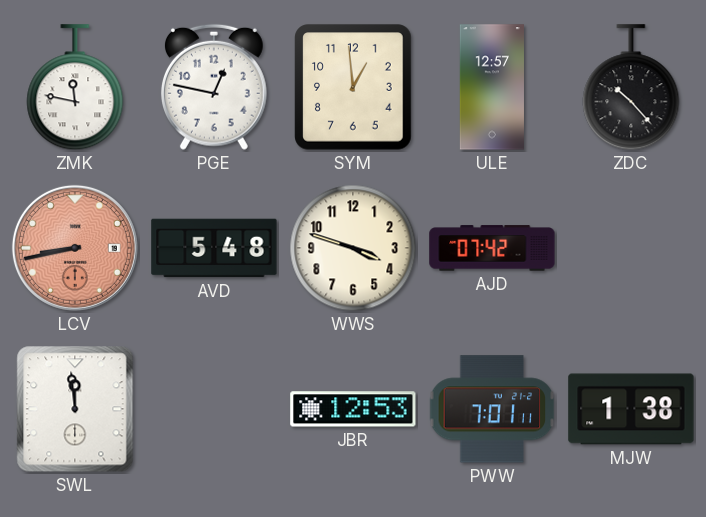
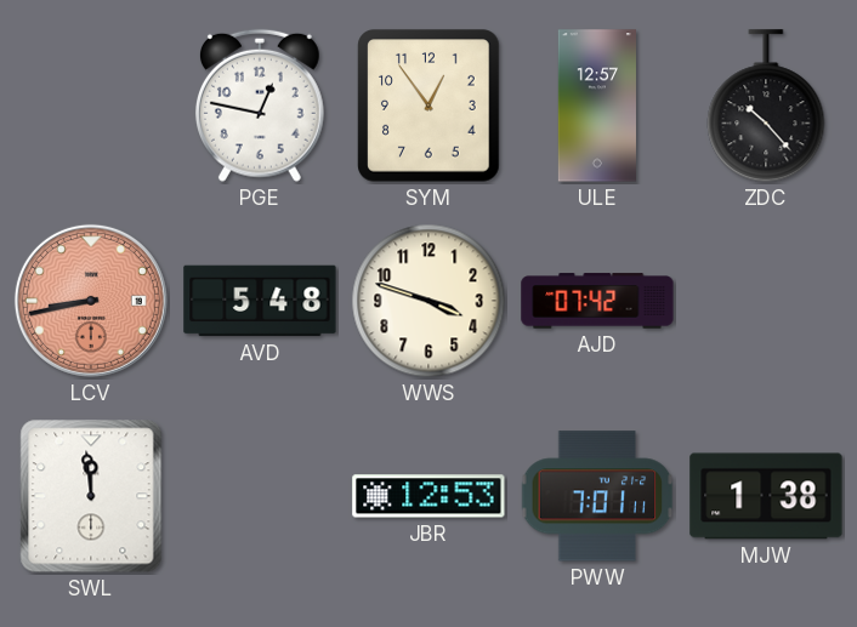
ZMK: 11:47 -> none (75, 88)
SYM: 12:59 -> 12:54 (428, 106)
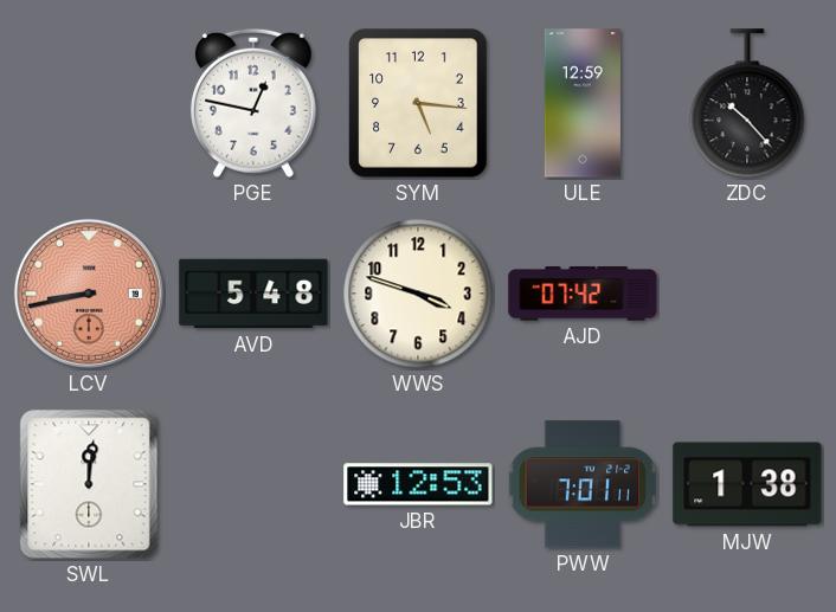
SYM: 12:54 -> 5:16 (418, 103)
ULE: 12:57 -> 12:59 (583, 103)
SWL: 11:59 -> 12:01 (89, 484)
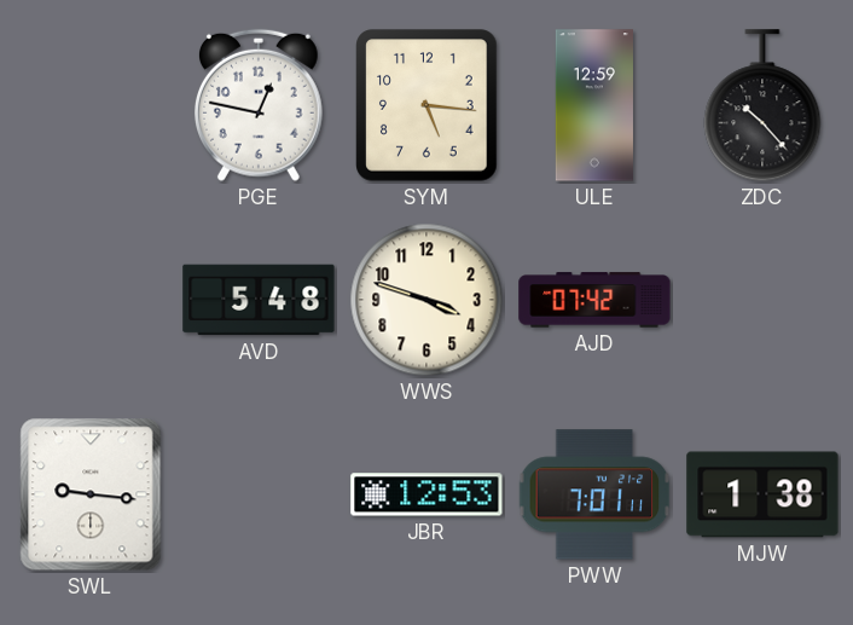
LCV: 8:43 -> none (89, 294)
SWL: 12:01 -> 9:16 (91, 494)
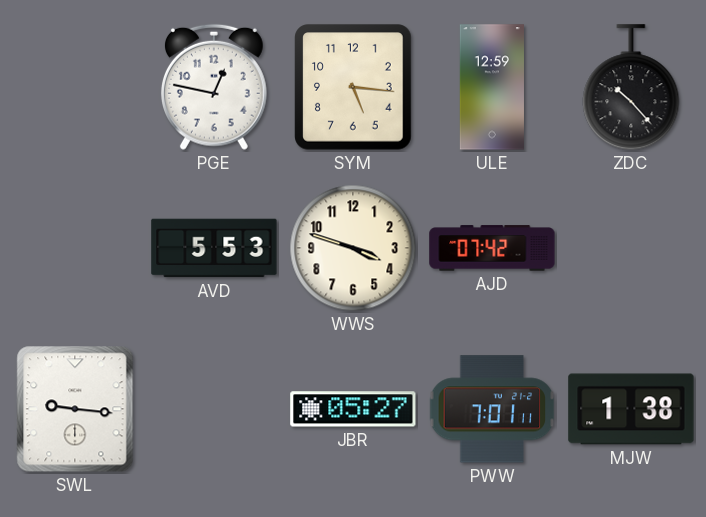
AVD: 5:48 -> 5:53 (214, 248)
JBR: 12:53 -> 05:27 (353, 409)
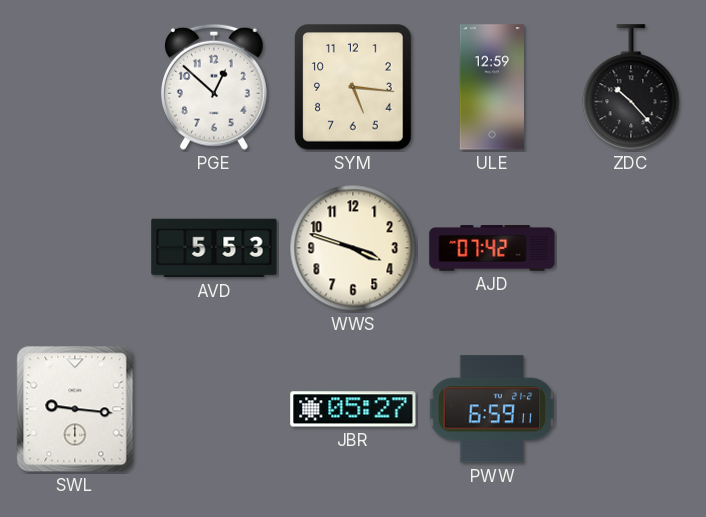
PGE: 12:47 -> 12:52 (214, 87)
PWW: 7:01 -> 6:59 (492, 409)
MJW: 1:38 -> none (631, 409)
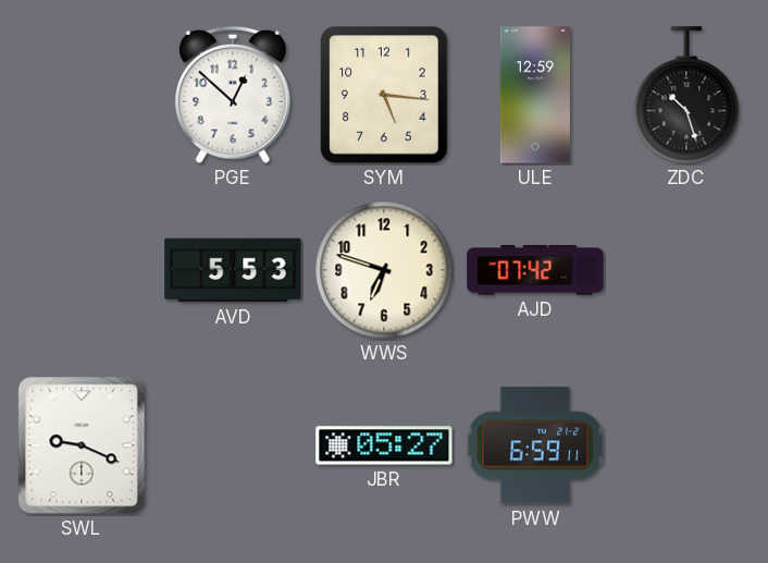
ZDC: 10:23 -> 10:27 (686, 96)
WWS: 3:48 -> 6:48 (384, 270)
SWL: 9:16 -> 9:19 (82, 445)
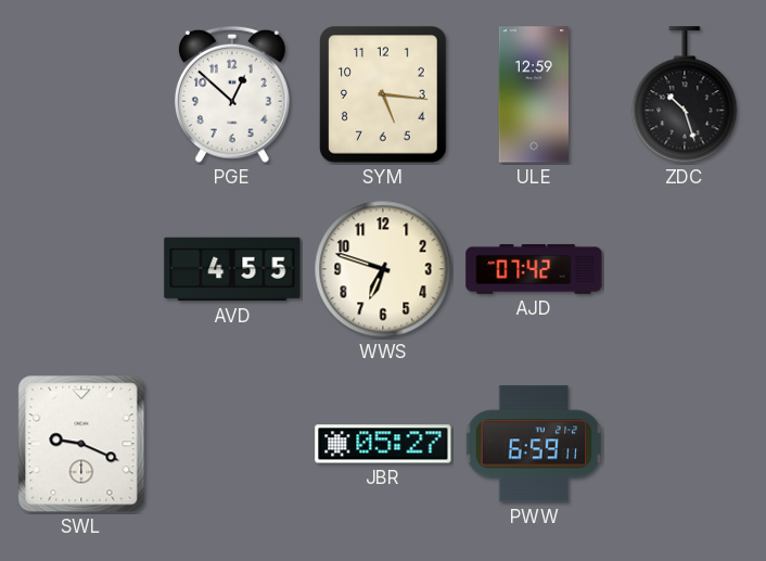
AVD: 5:53 -> 4:55 (232, 269)
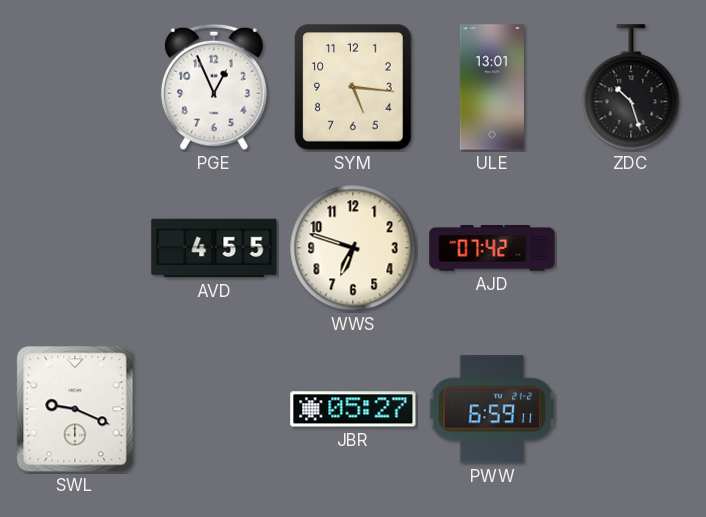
PGE: 12:52 -> 12:56 (214, 87)
ULE: 12:59 -> 13:01 (492, 87)
